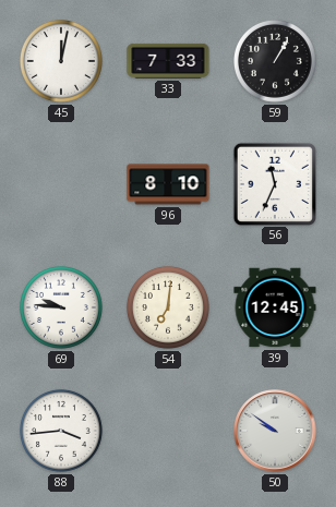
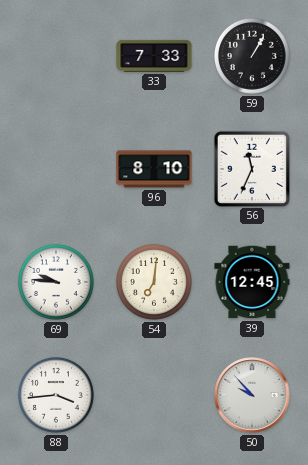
45: 12:02 -> none (61, 61)
50: 9:51 -> 9:53 (252, 395)
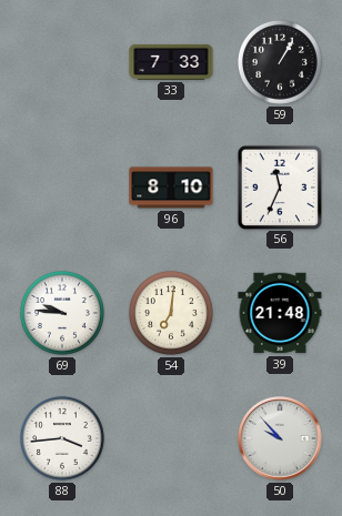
39: 12:45 -> 21:48 (280, 313)
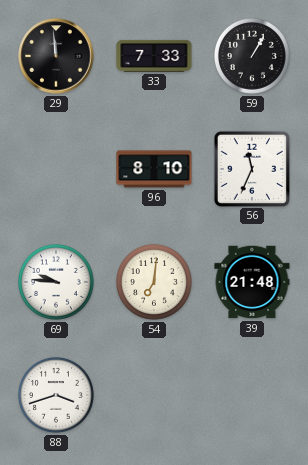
29: none -> 11:59 (56, 56)
88: 3:44 -> 3:42 (56, 395)
50: 9:53 -> none (280, 438)
